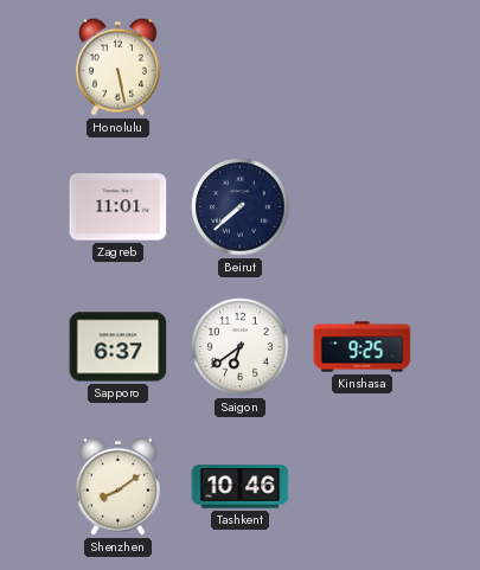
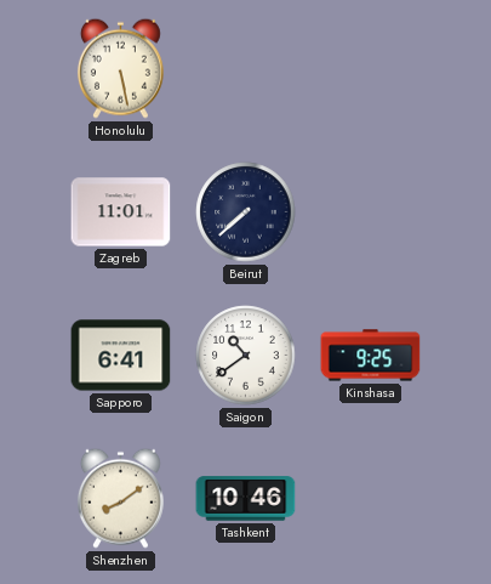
Sapporo: 6:37 -> 6:41 (121, 356)
Saigon: 6:39 -> 10:39 (246, 356)
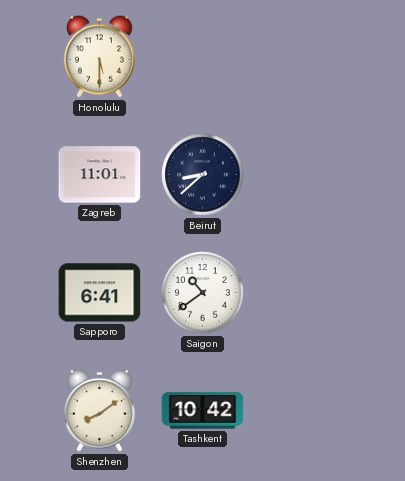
Honolulu: 5:28 -> 5:30 (99, 56)
Beirut: 7:38 -> 8:38 (203, 175)
Kinshasa: 9:25 -> none (371, 356)
Tashkent: 10:46 -> 10:42 (203, 411)
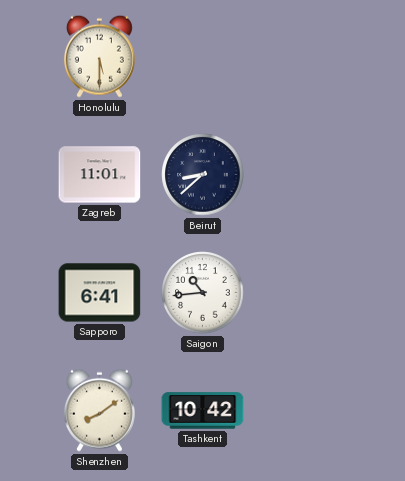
Saigon: 10:39 -> 10:44 (203, 293)
